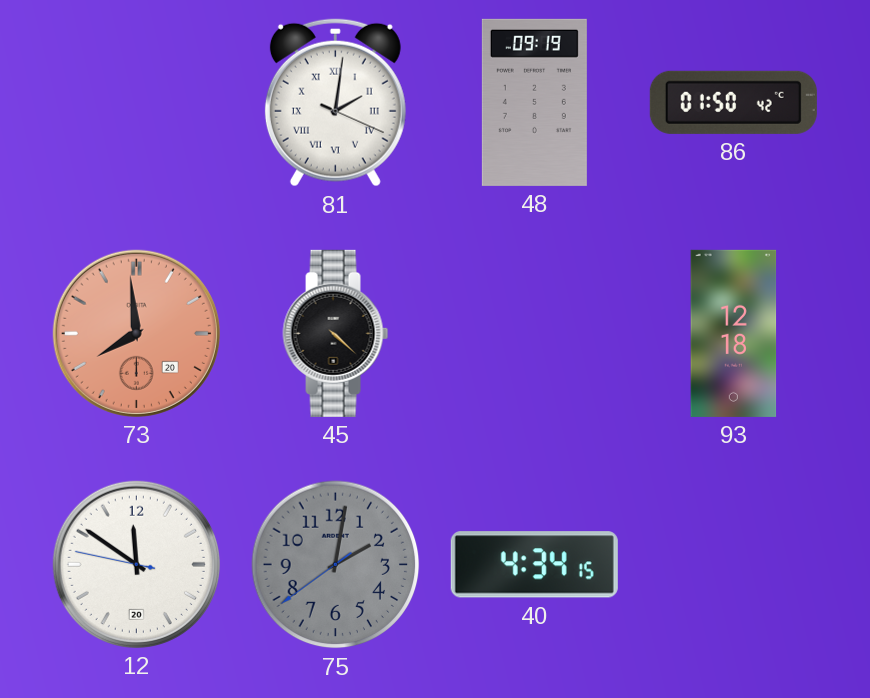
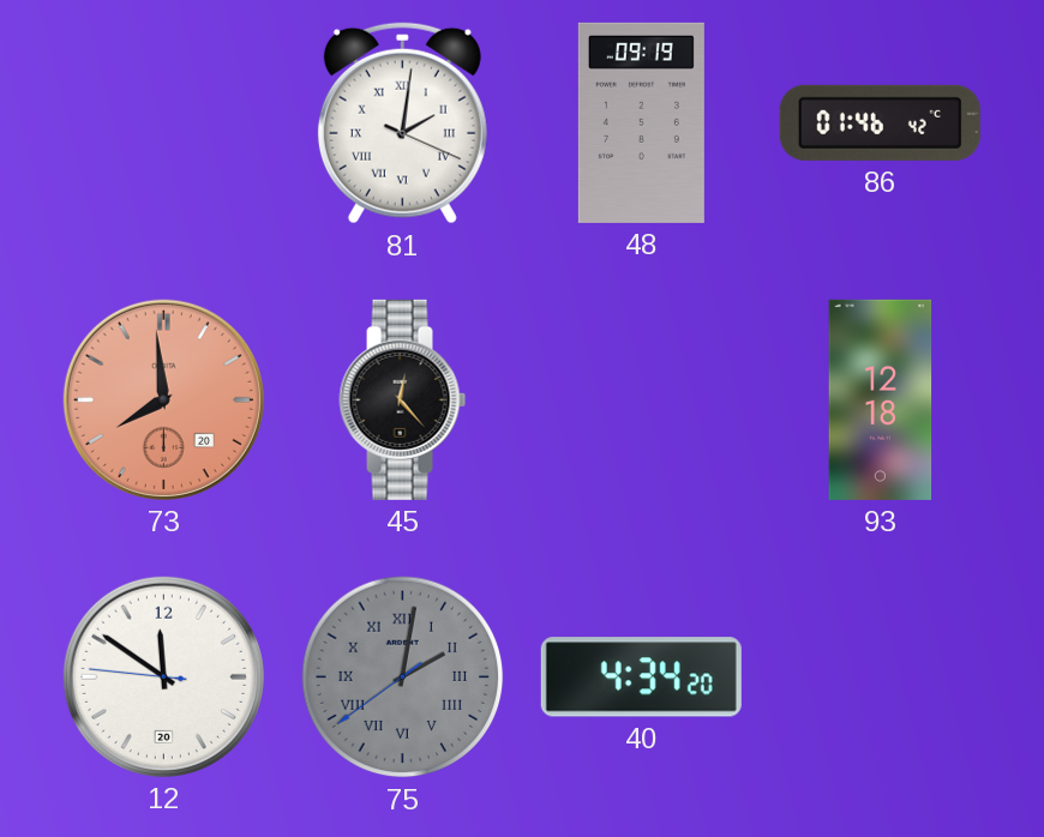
86: 01:50 -> 01:46 (880, 122)
45: 4:22 -> 12:23 (403, 399)
12: 11:50:47 -> 11:50:46 (163, 676)
75 numerals: Arabic -> Roman (403, 678)
40: 4:34:15 -> 4:34:20 (641, 678)
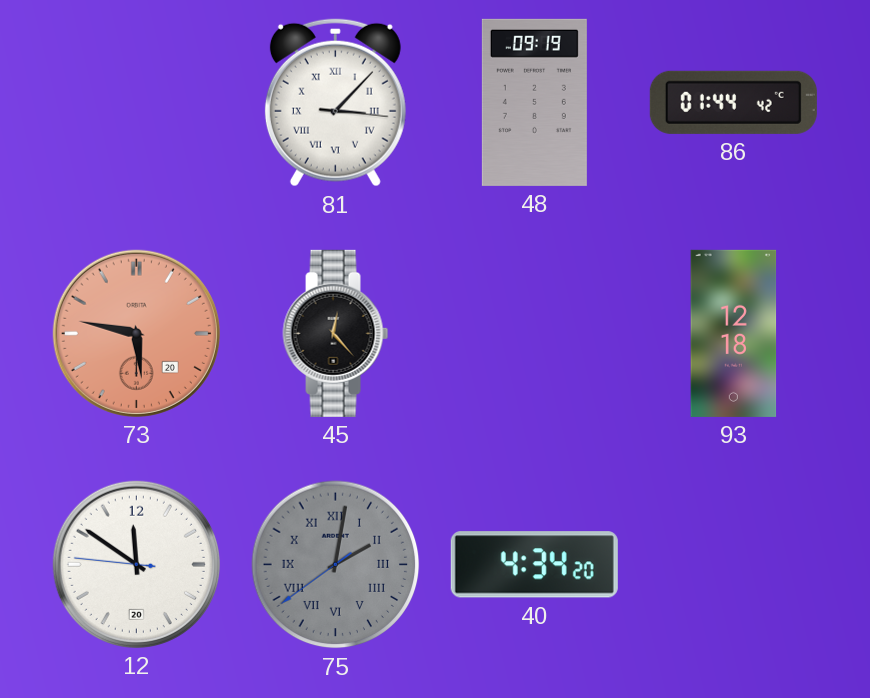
81: 2:01 -> 3:07 (335, 103)
86: 01:46 -> 01:44 (733, 102)
73: 7:59 -> 5:47 (136, 333)
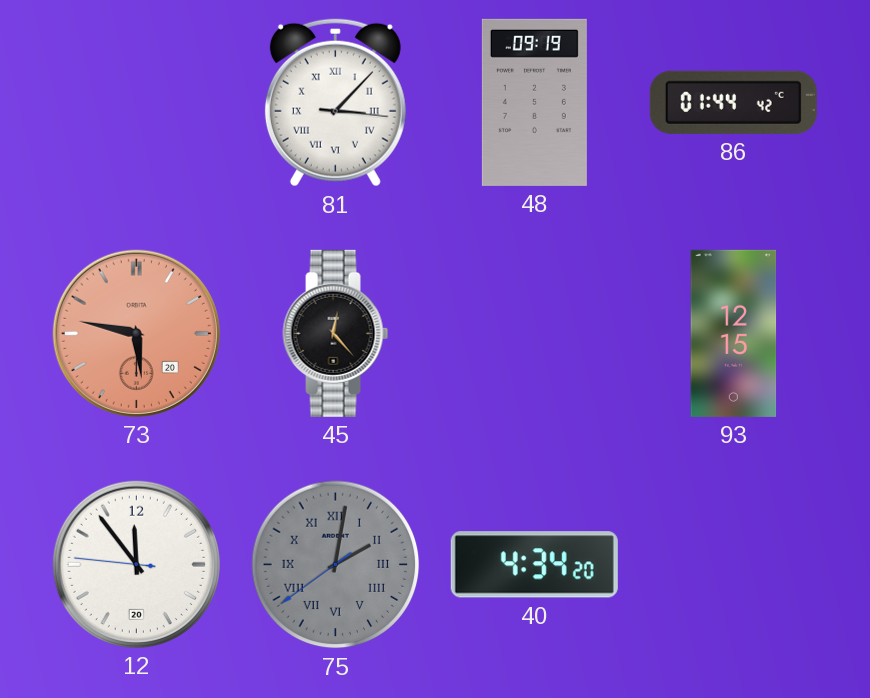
93: 12:18 -> 12:15 (734, 333)
12: 11:50 -> 11:53 (136, 564)
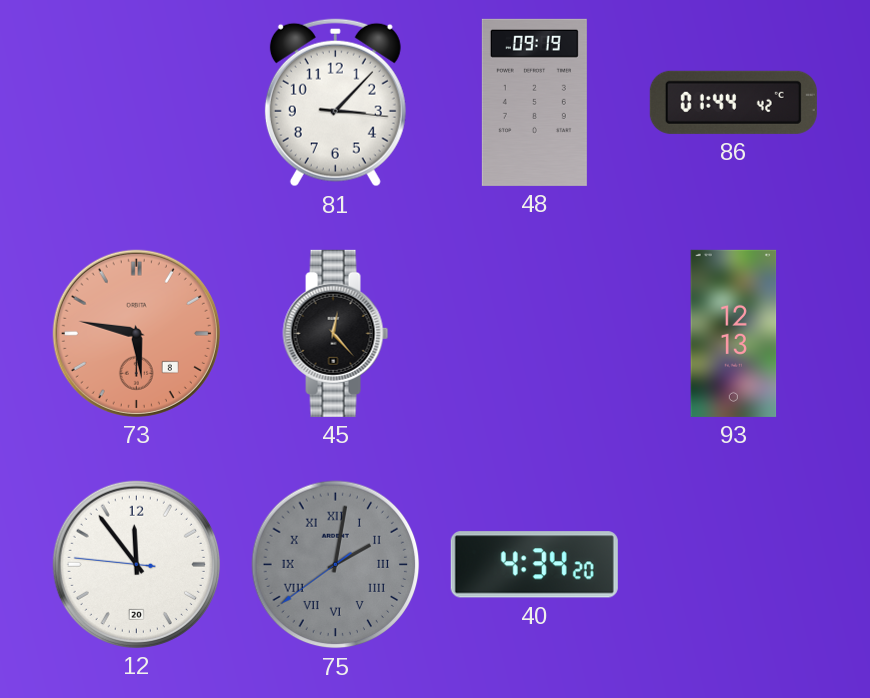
81 numerals: Roman -> Arabic (335, 103)
73 date: 20 -> 8 (136, 333)
93: 12:15 -> 12:13 (734, 333)
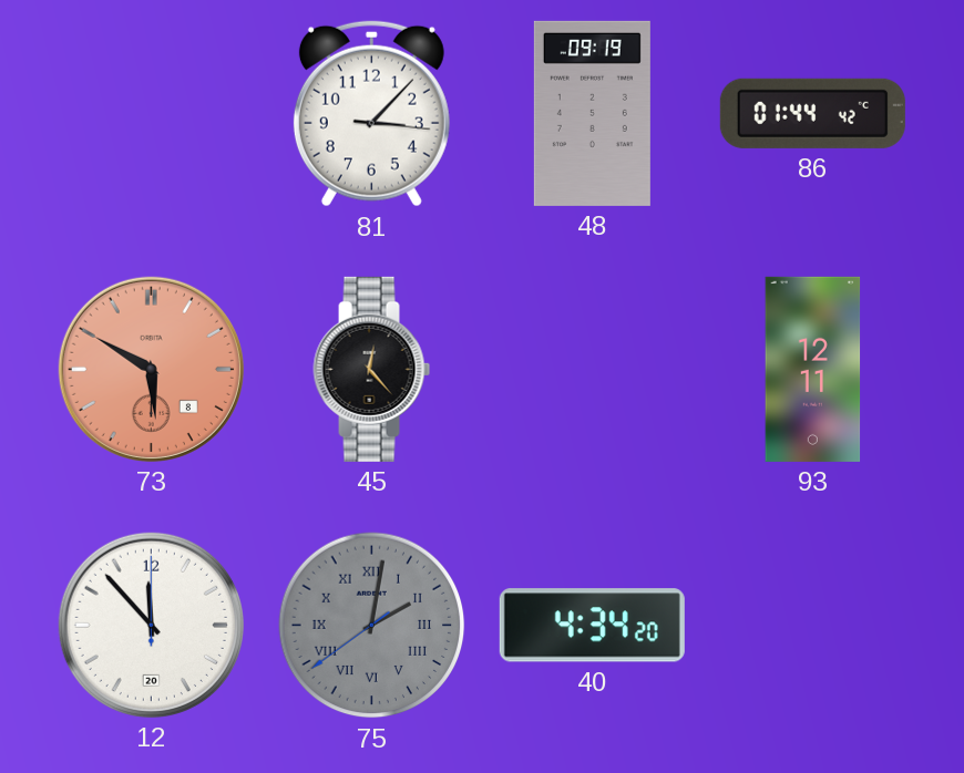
73: 5:47 -> 5:50 (151, 369)
93: 12:13 -> 12:11 (813, 369)
12: 11:53:46 -> 11:53:00 (151, 625)
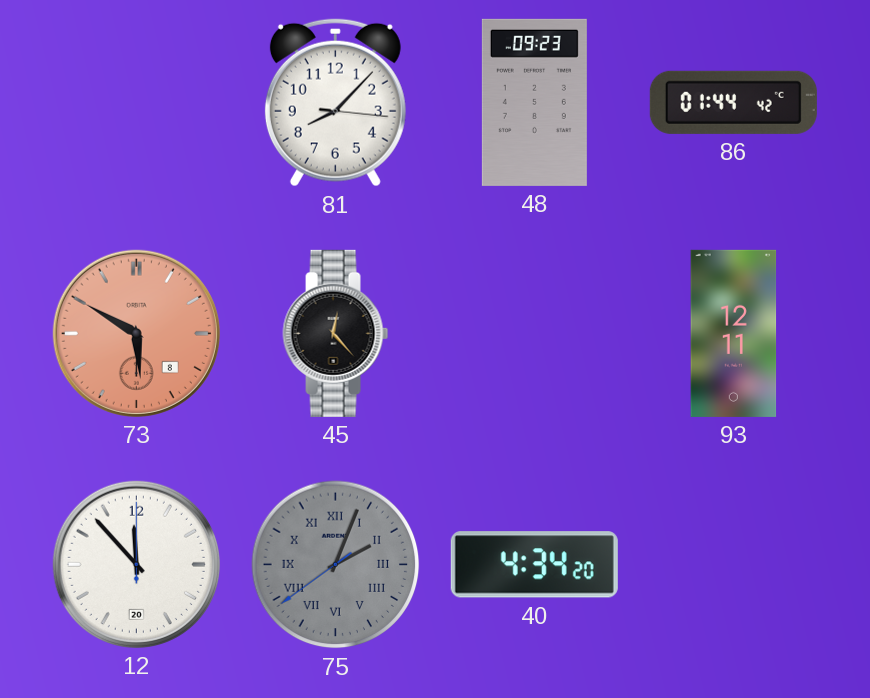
81: 3:07 -> 8:07 (335, 103)
48: 09:19 -> 09:23 (534, 102)
75: 2:01 -> 2:03 (336, 565)
